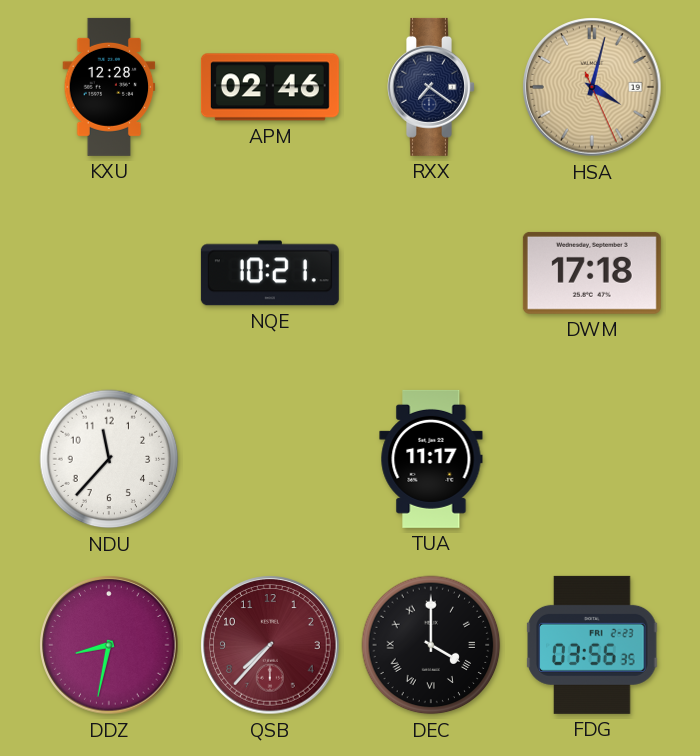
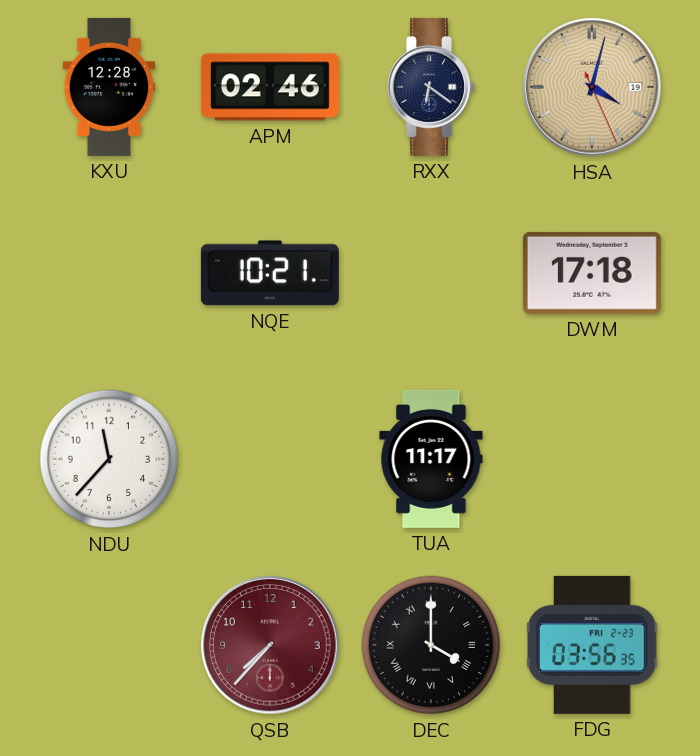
RXX: 7:21 -> 6:21 (432, 87)
DDZ: 8:32 -> none (109, 645)
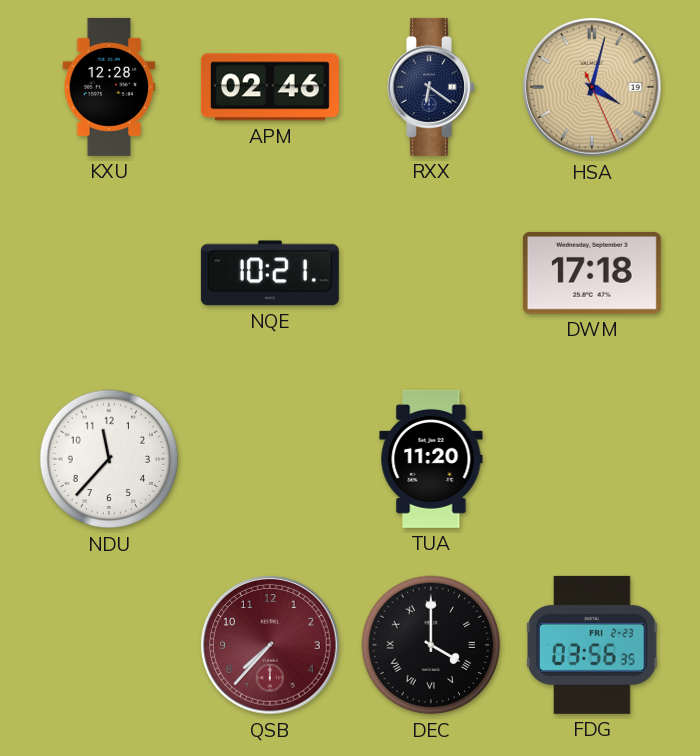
TUA: 11:17 -> 11:20 (431, 459)
